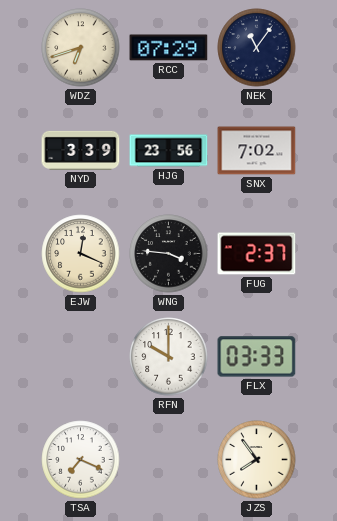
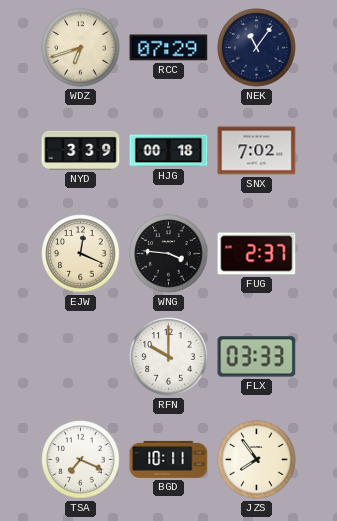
HJG: 23:56 -> 00:18 (169, 151)
BGD: none -> 10:11 (169, 459)
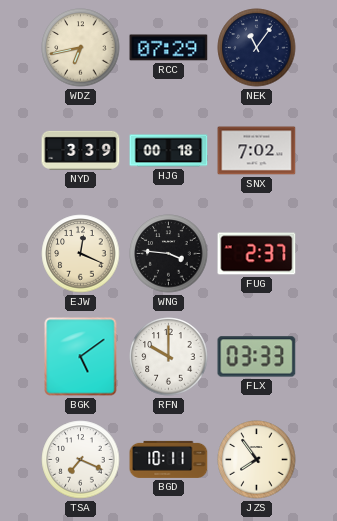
WDZ: 6:42 -> 6:43 (81, 48)
BGK: none -> 5:09 (81, 357)
